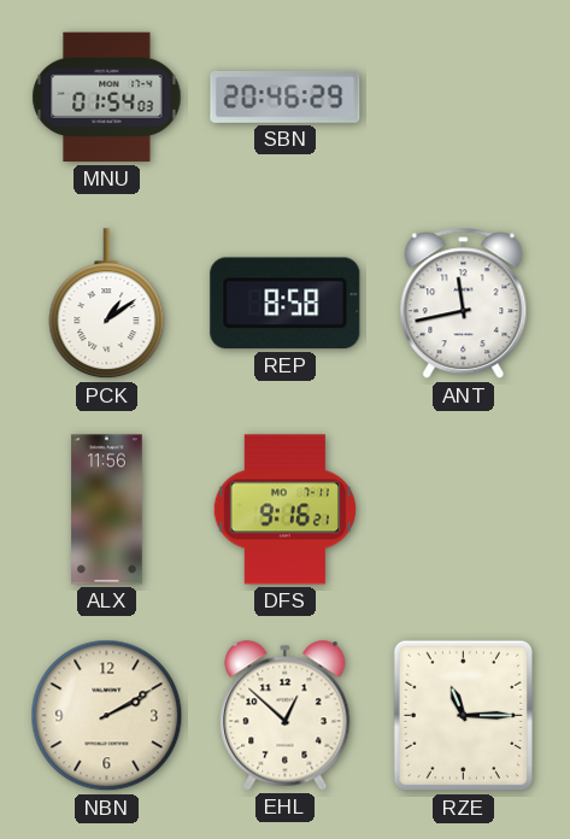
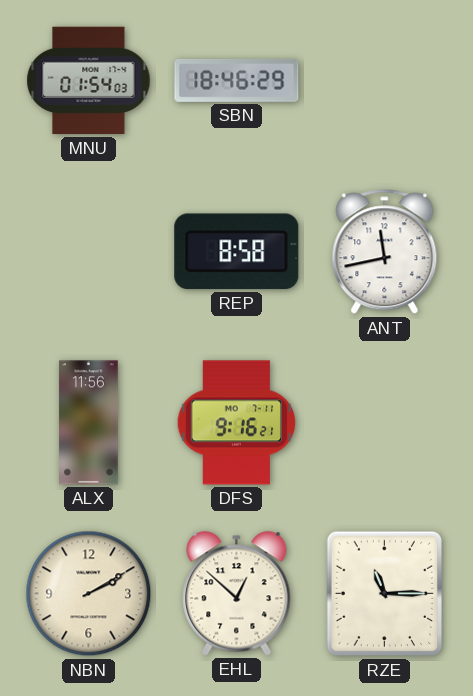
SBN: 20:46 -> 18:46 (237, 80)
PCK: 1:09 -> none (107, 304)
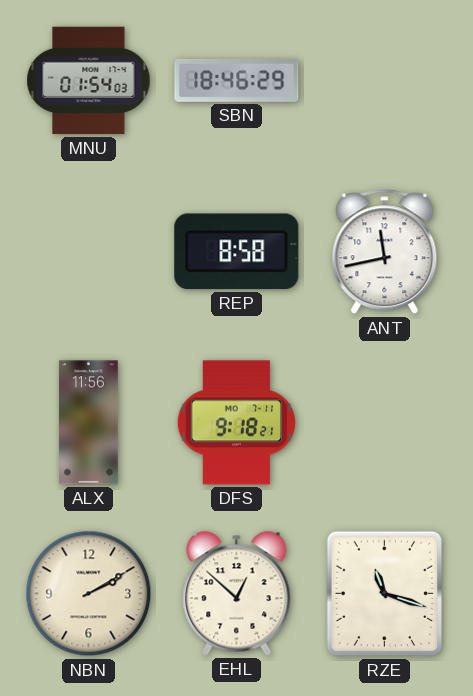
DFS: 9:16 -> 9:18 (237, 423)
RZE: 11:15 -> 11:18 (384, 594)
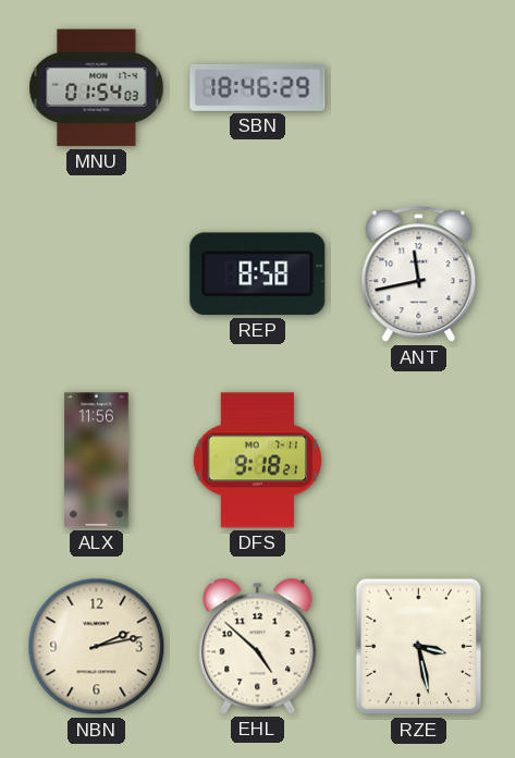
NBN: 2:10 -> 2:13 (97, 647)
EHL: 12:52 -> 4:52 (258, 647)
RZE: 11:18 -> 3:28 (418, 647)
